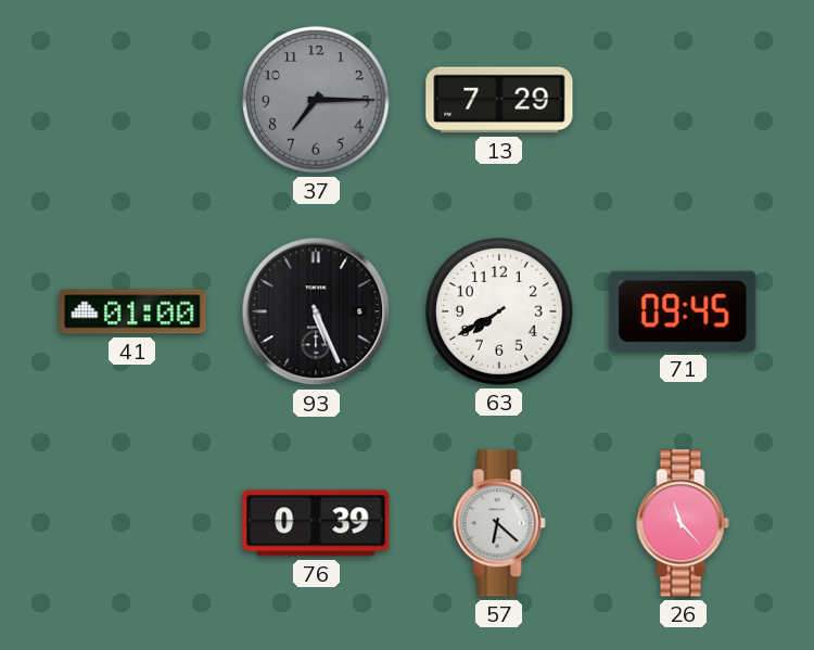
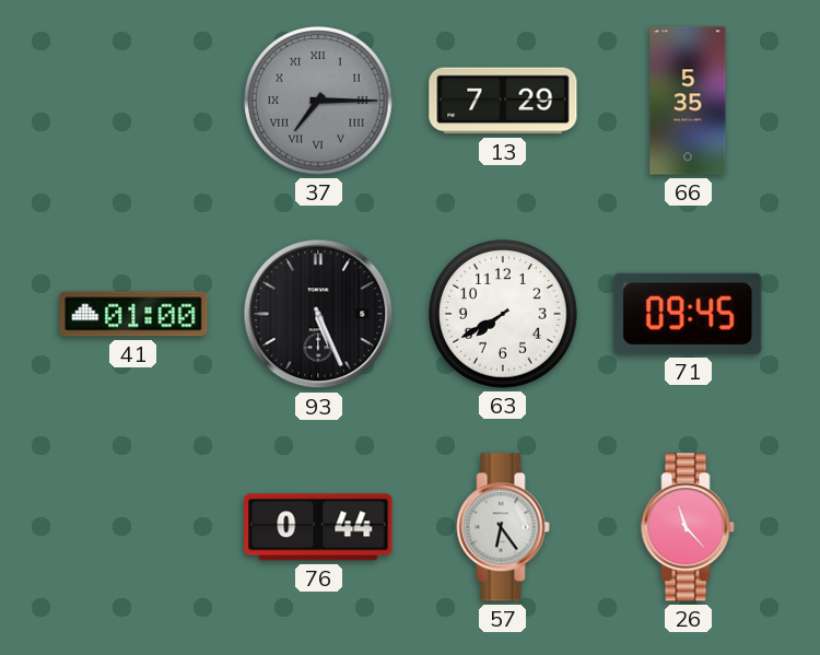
37 numerals: Arabic -> Roman (318, 101)
66: none -> 5:35 (688, 101)
76: 0:39 -> 0:44 (318, 527)
57: 6:22 -> 6:24 (503, 527)
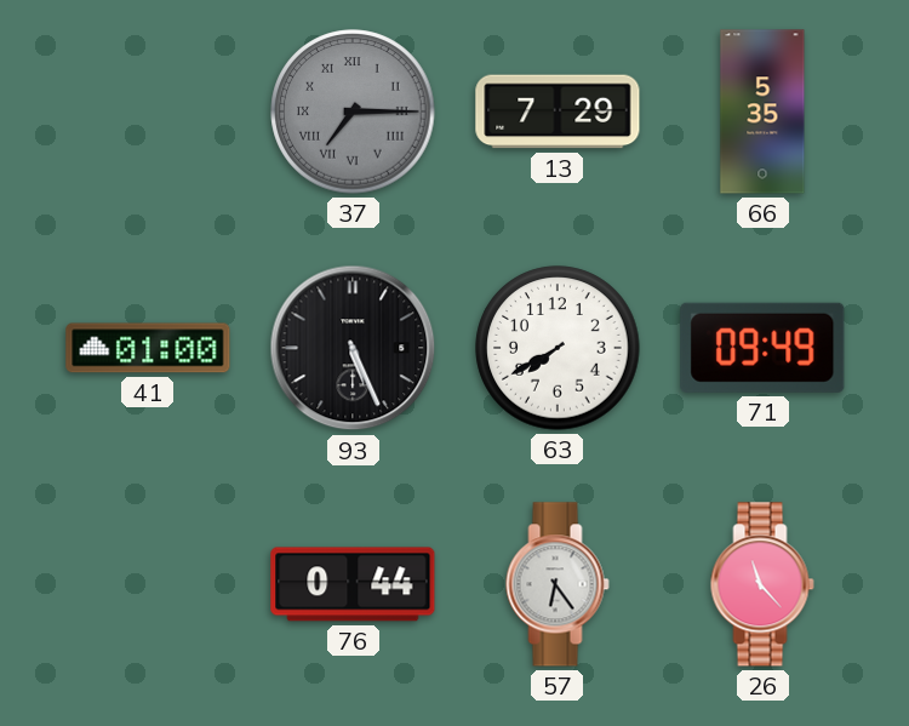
71: 09:45 -> 09:49 (762, 348)
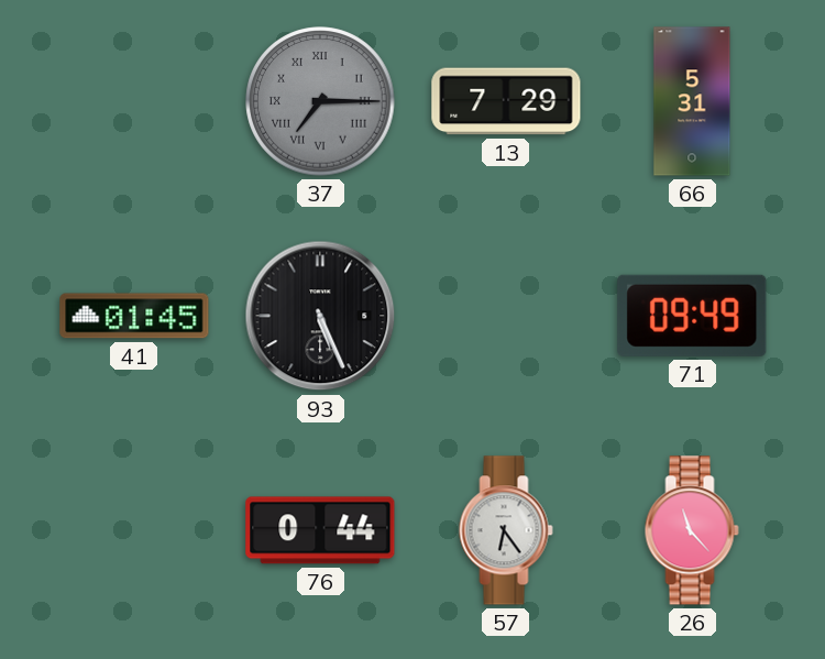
66: 5:35 -> 5:31 (692, 101)
41: 01:00 -> 01:45 (134, 316)
63: 7:40 -> none (558, 348)
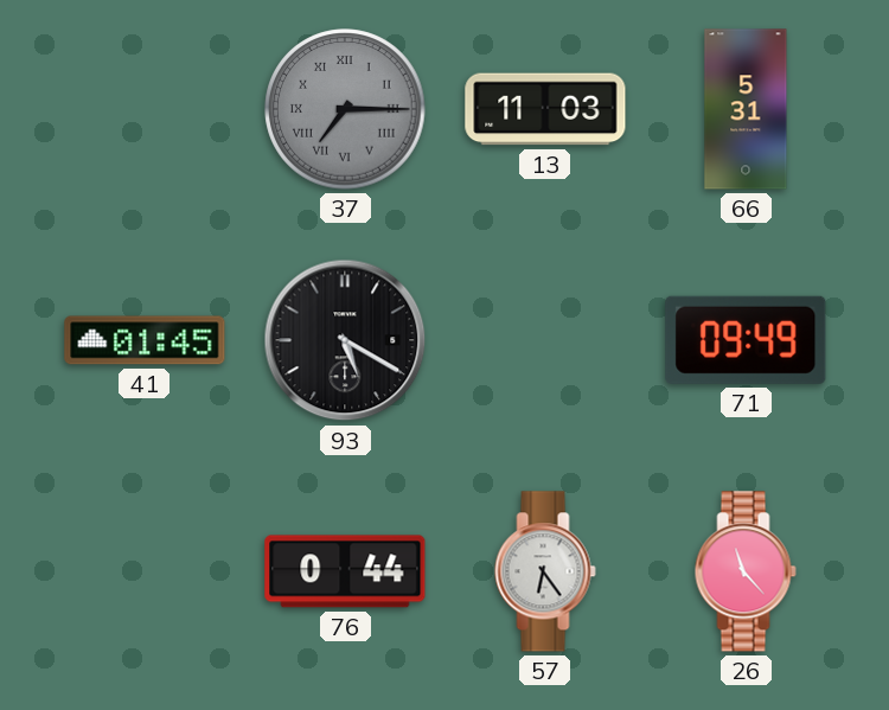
13: 7:29 -> 11:03 (545, 109)
93: 5:26 -> 5:20 (345, 340)
